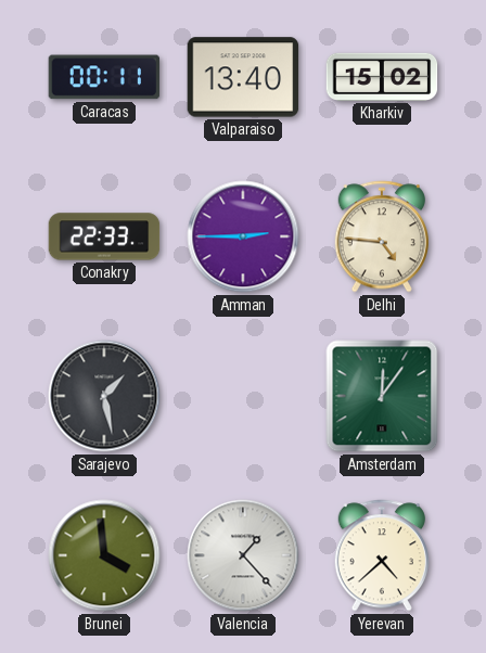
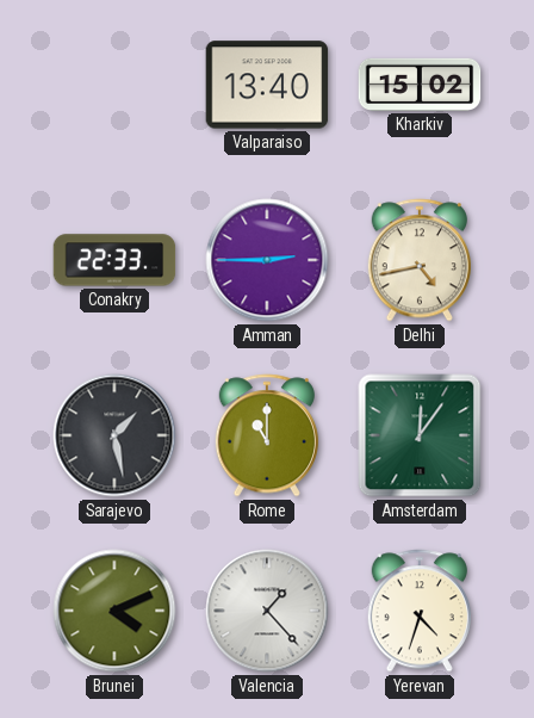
Caracas: 00:11 -> none (104, 77)
Delhi: 4:46 -> 4:43 (418, 260)
Rome: none -> 11:00 (266, 435)
Brunei: 3:59 -> 4:11 (114, 611)
Yerevan: 4:38 -> 4:33 (418, 611)
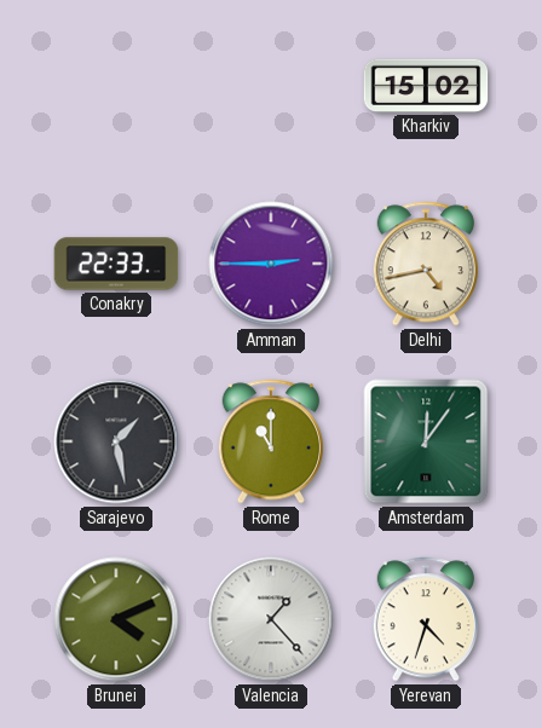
Valparaiso: 13:40 -> none (267, 85)
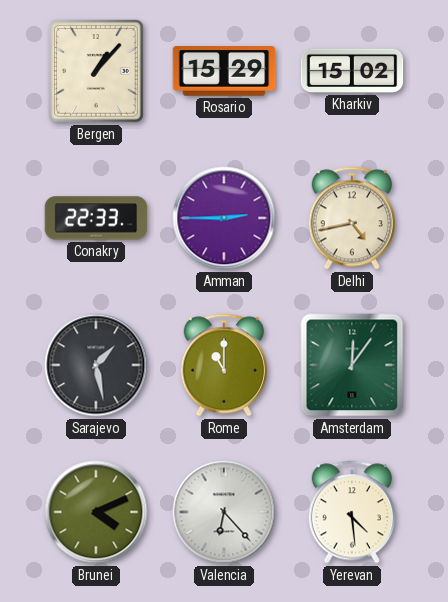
Bergen: none -> 1:07 (96, 72)
Rosario: none -> 15:29 (224, 71)
Valencia: 1:23 -> 6:23 (224, 512)
Yerevan: 4:33 -> 4:29 (351, 512)
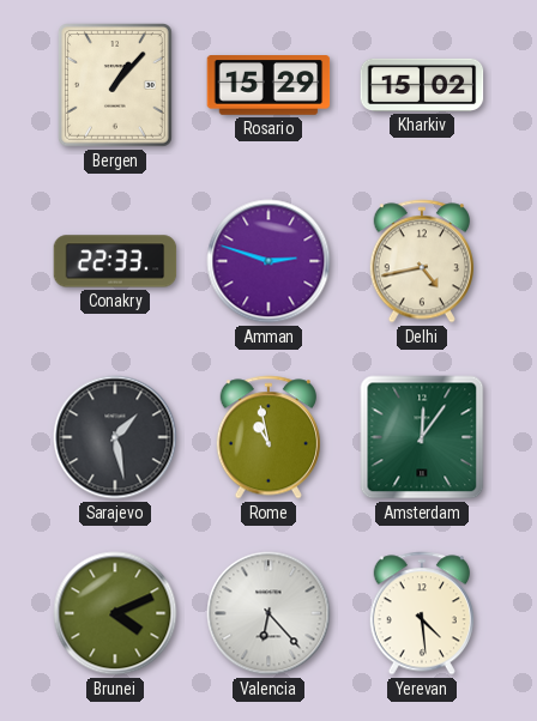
Amman: 2:45 -> 2:48 (268, 261)
Rome: 11:00 -> 10:58 (267, 437)
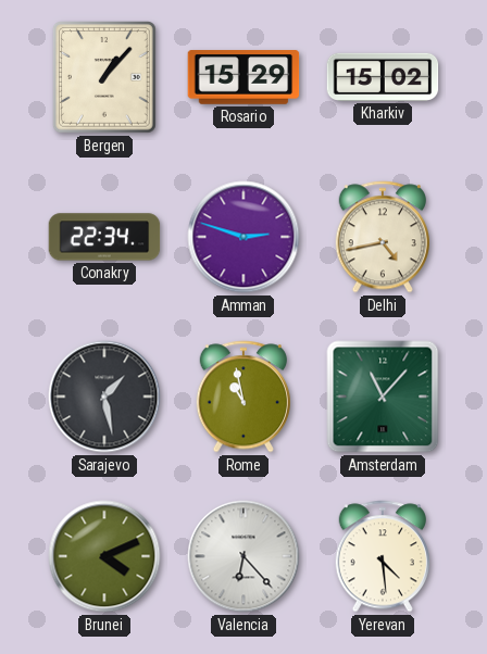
Conakry: 22:33 -> 22:34 (104, 237)
Amsterdam: 12:06 -> 11:07 (383, 397)
